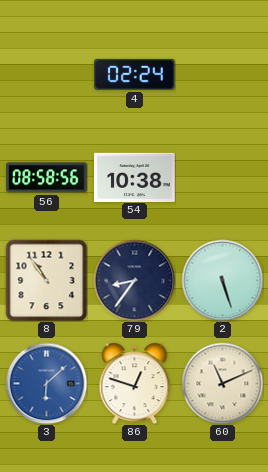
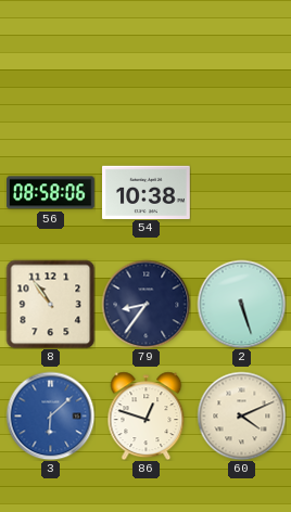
4: 02:24 -> none (135, 74)
56: 08:58:56 -> 08:58:06 (51, 193)
60: 11:11 -> 4:11 (241, 415)
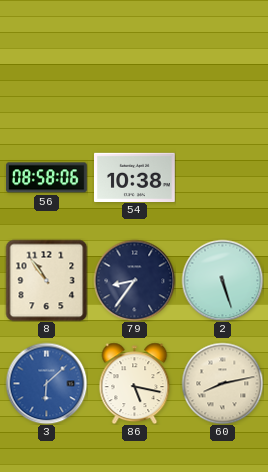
86: 12:48 -> 5:17 (135, 383)
60: 4:11 -> 8:13 (222, 383)
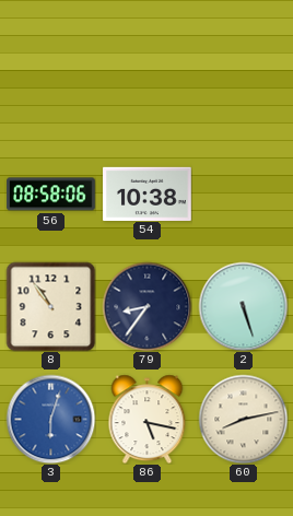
3: 6:08 -> 6:03 (50, 419)
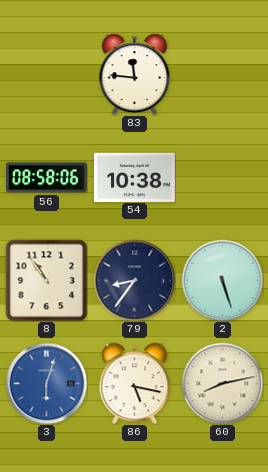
83: none -> 11:46 (135, 74)
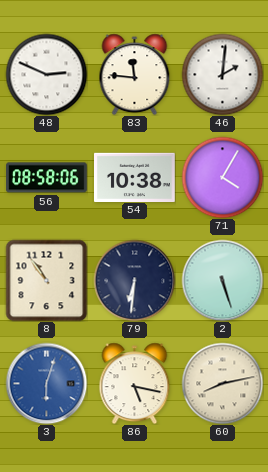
48: none -> 2:49 (46, 74)
46: none -> 2:01 (222, 74)
71: none -> 4:05 (222, 177)
79: 8:36 -> 6:31 (134, 280)
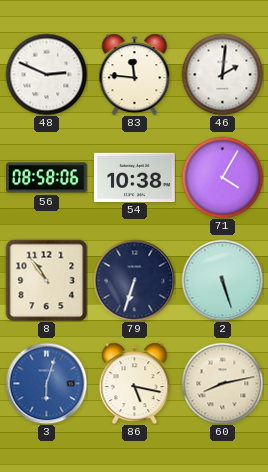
79: 6:31 -> 6:33 (134, 280)
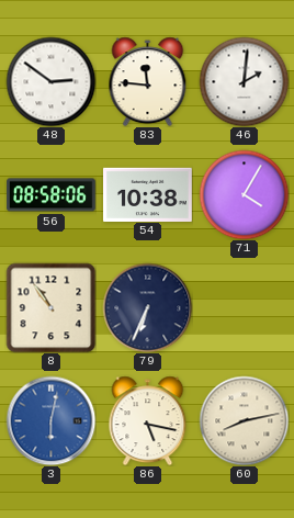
48: 2:49 -> 2:51 (50, 81)
79: 6:33 -> 6:34 (147, 307)
2: 5:27 -> none (222, 280)
3: 6:03 -> 6:02 (50, 420)
